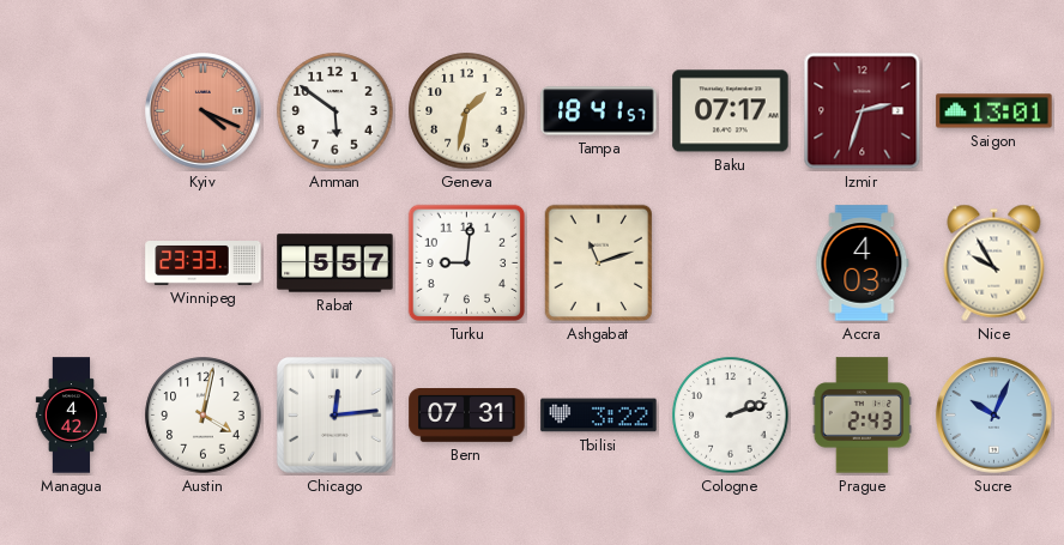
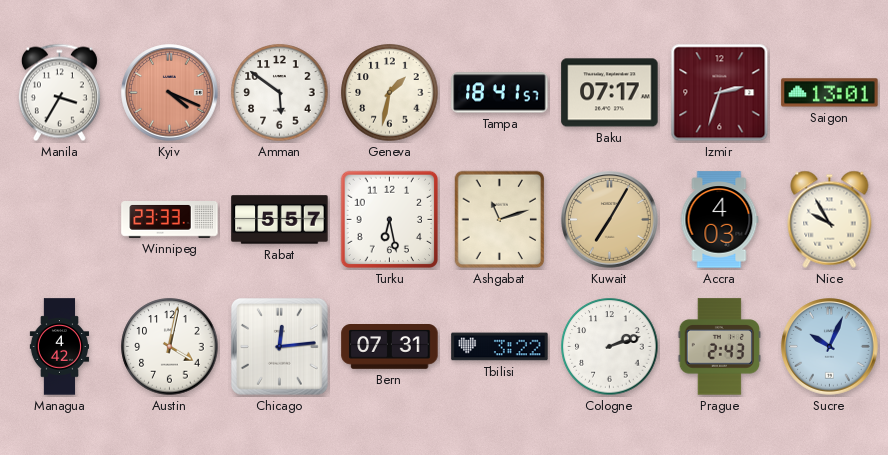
Manila: none -> 3:35 (59, 93)
Turku: 9:01 -> 6:28 (390, 220)
Kuwait: none -> 7:05 (610, 220)
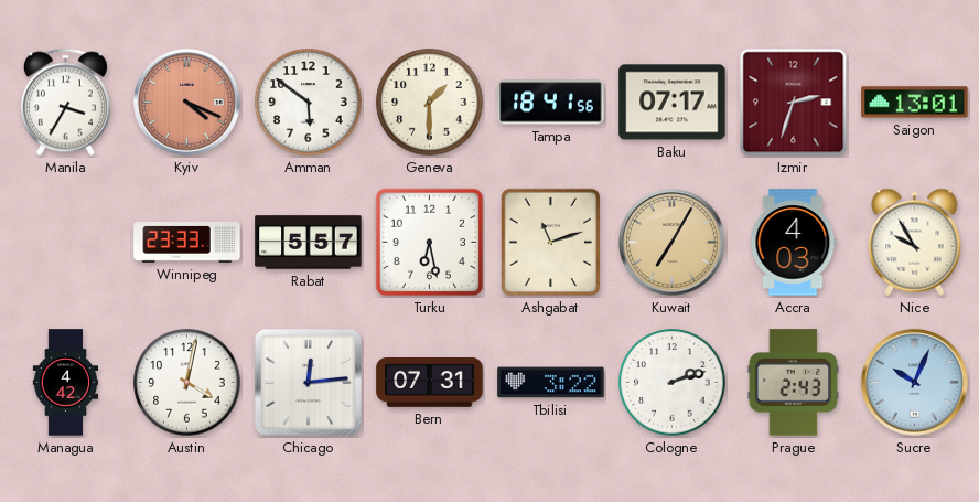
Geneva: 1:32 -> 1:30 (430, 103)
Tampa: 18:41:57 -> 18:41:56 (551, 103)
